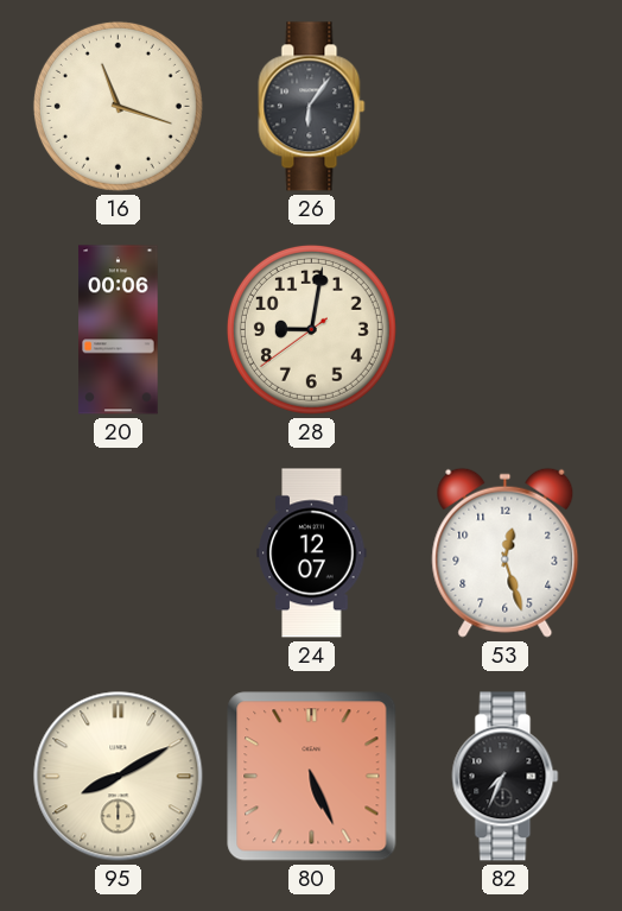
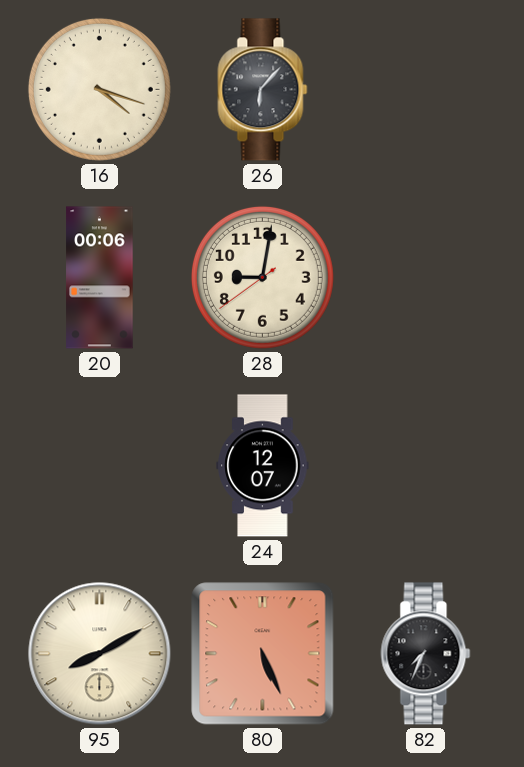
16: 11:18 -> 4:18 (99, 89)
26: 6:06 -> 6:07 (263, 90)
53: 12:27 -> none (506, 552)
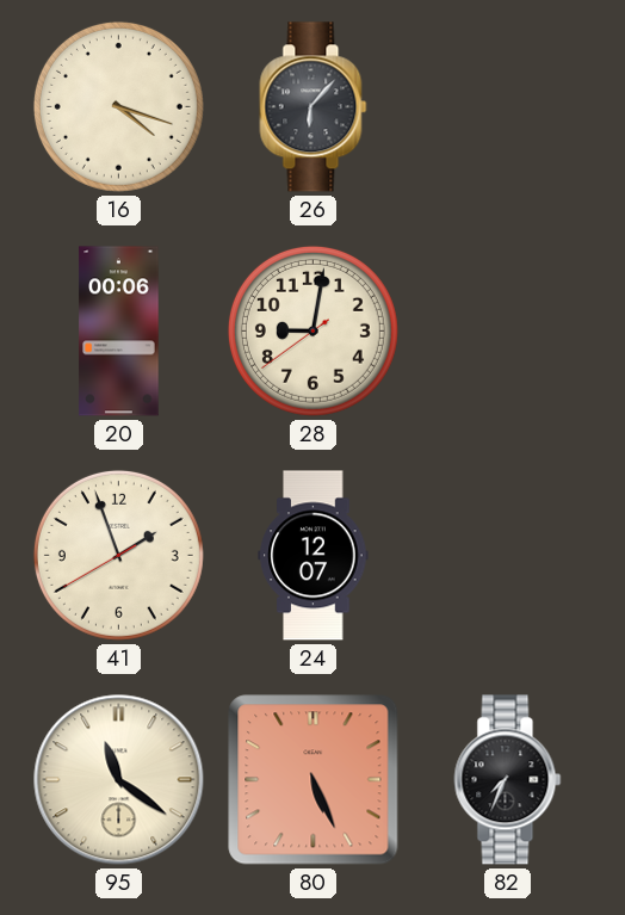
41: none -> 1:56 (118, 555)
95: 8:10 -> 11:21 (119, 780)
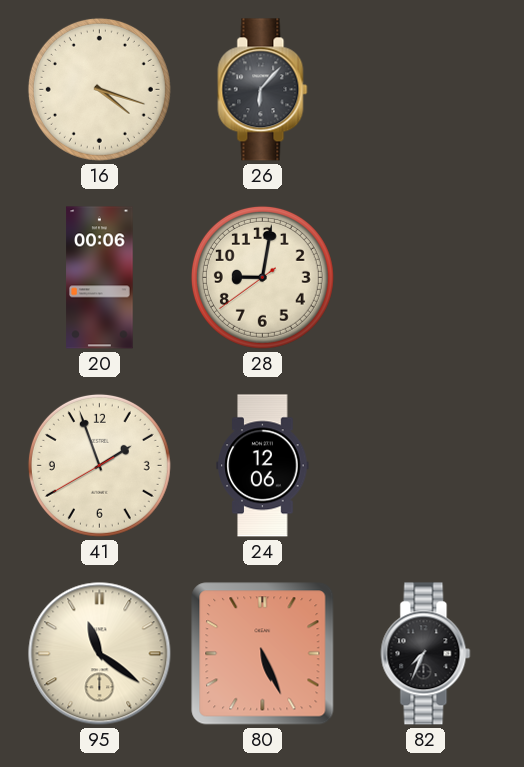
24: 12:07 -> 12:06 (263, 466)
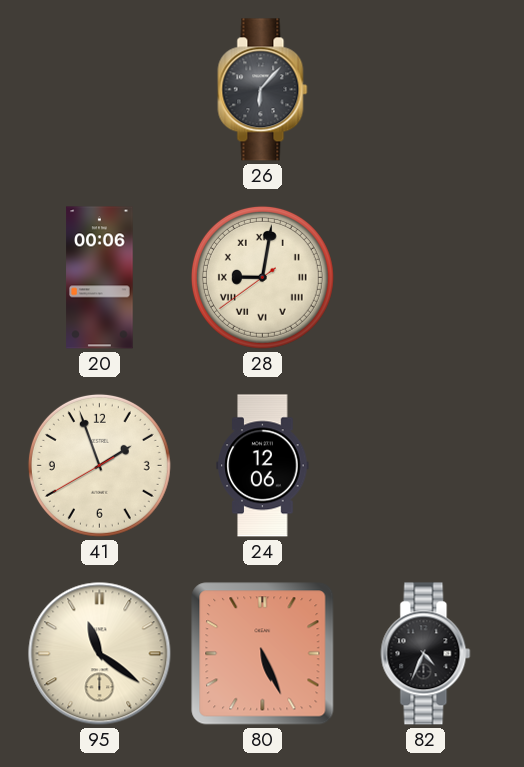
16: 4:18 -> none (99, 89)
28 numerals: Arabic -> Roman (262, 277)
82: 7:34 -> 4:34 (426, 654)
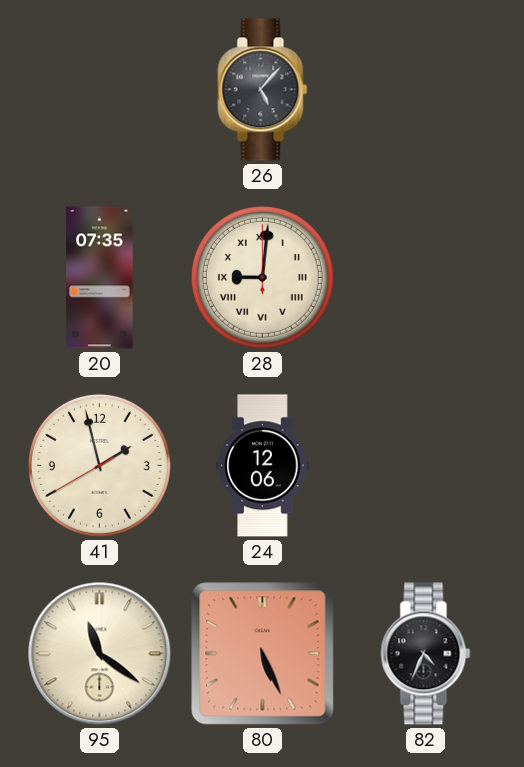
26: 6:07 -> 5:07 (263, 90)
20: 00:06 -> 07:35 (100, 278)
28: 9:01:39 -> 9:01:00 (262, 277)
41: 1:56 -> 1:57 (99, 465)
